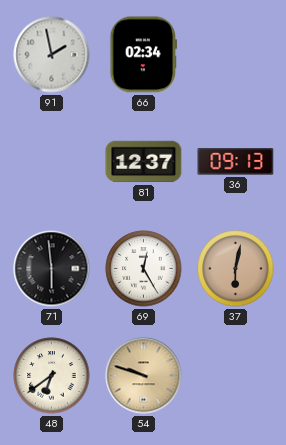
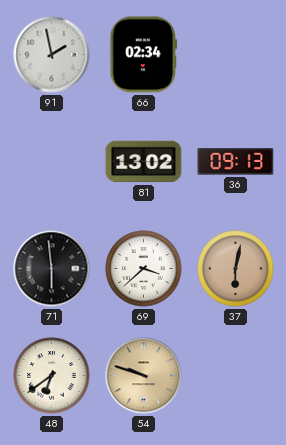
81: 12:37 -> 13:02 (144, 162)
69: 12:25 -> 3:38 (144, 269)
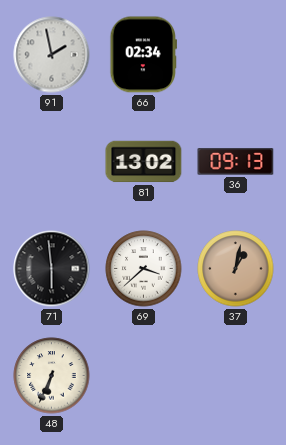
37: 6:02 -> 1:02 (236, 269)
48: 6:39 -> 6:34 (52, 376)
54: 9:48 -> none (144, 376)
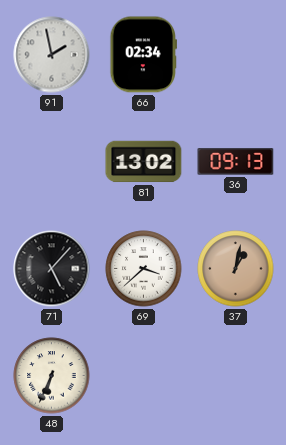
71: 5:59 -> 5:07 (52, 269)
